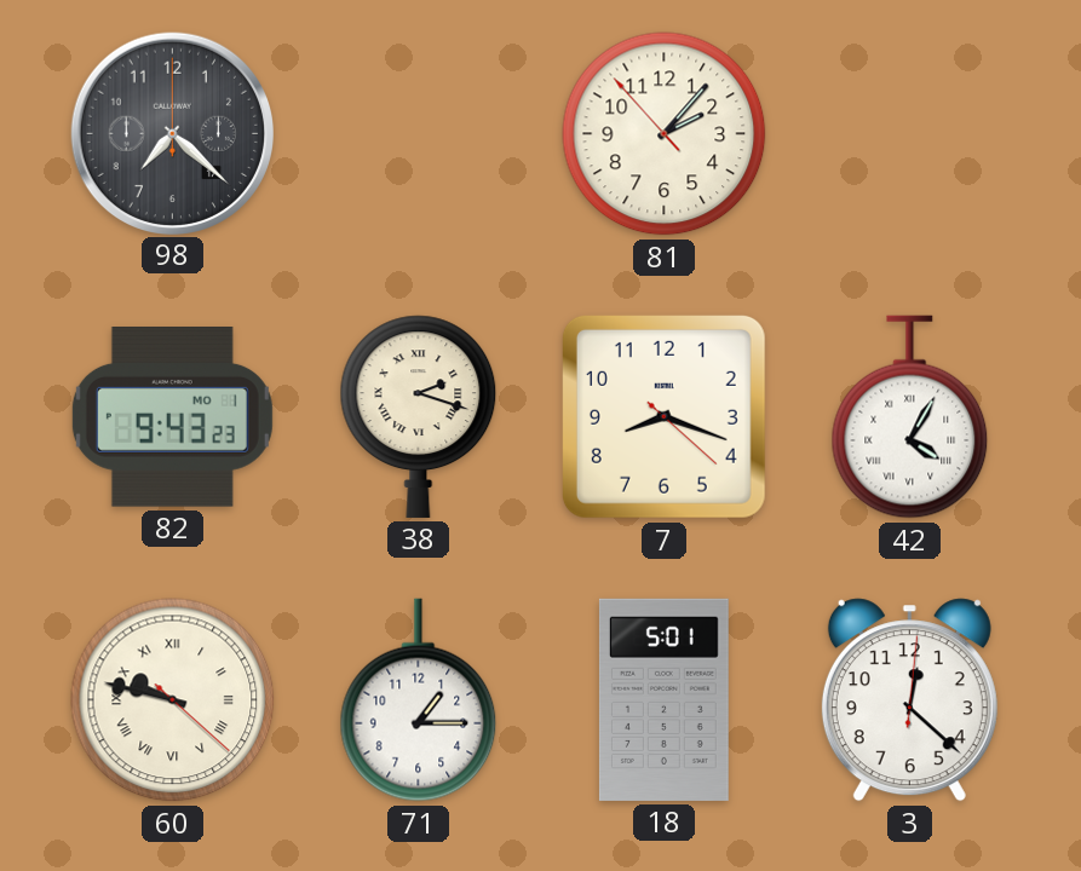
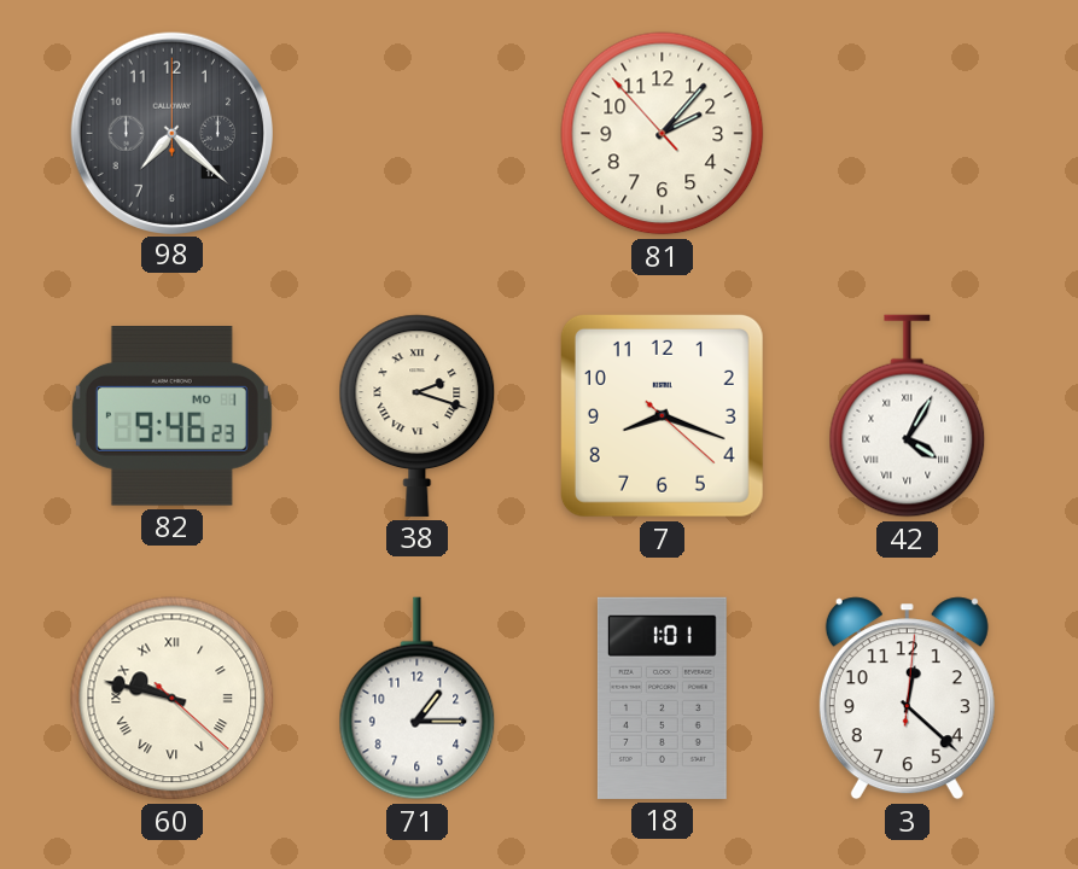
82: 9:43 -> 9:46 (171, 416)
18: 5:01 -> 1:01 (662, 698)
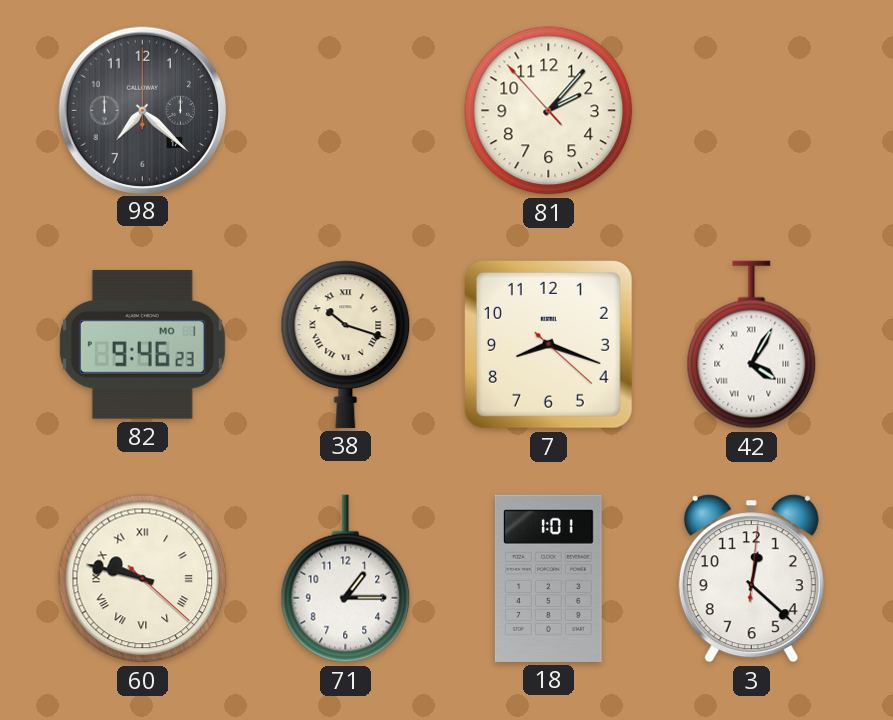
38: 2:18 -> 10:18 (346, 344)
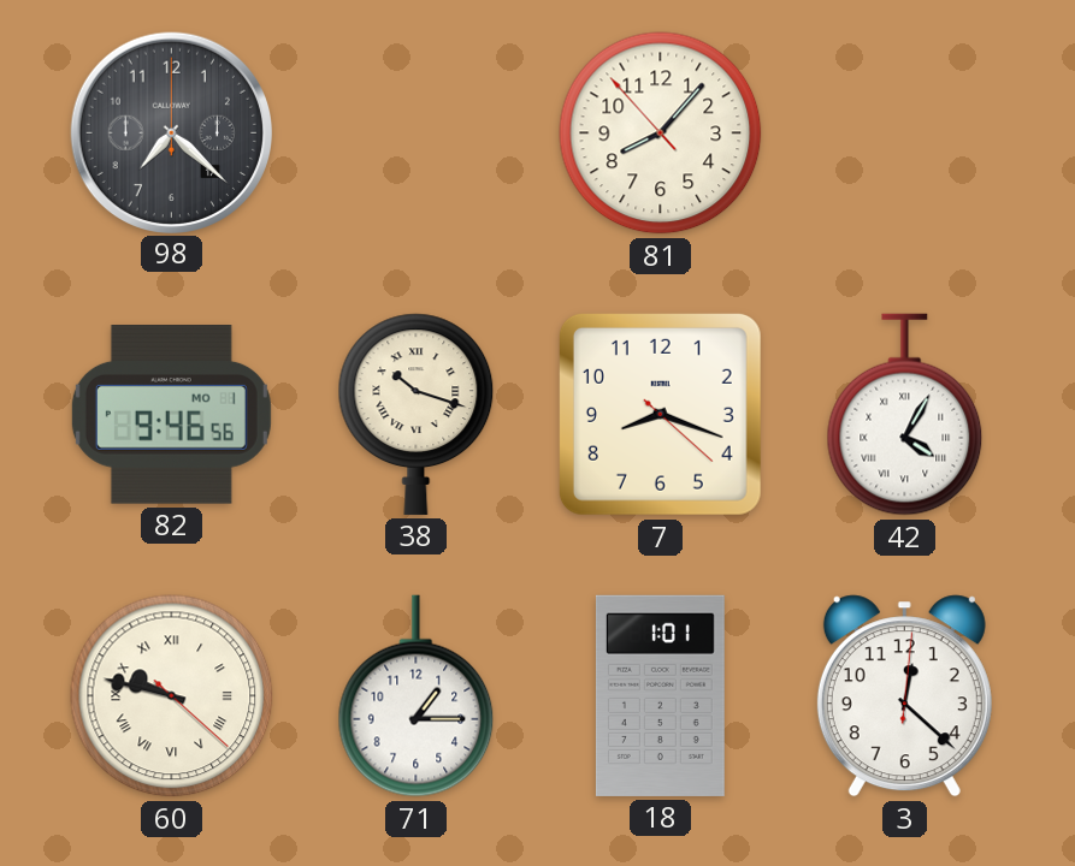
81: 2:06 -> 8:06 (661, 134)
82: 9:46:23 -> 9:46:56 (171, 415)
